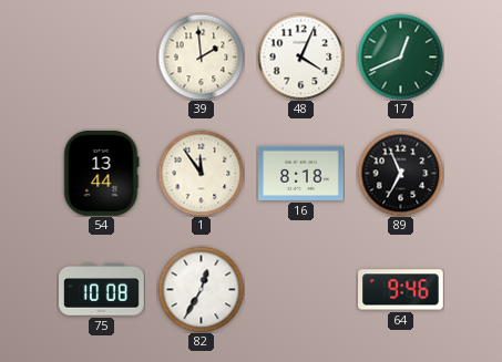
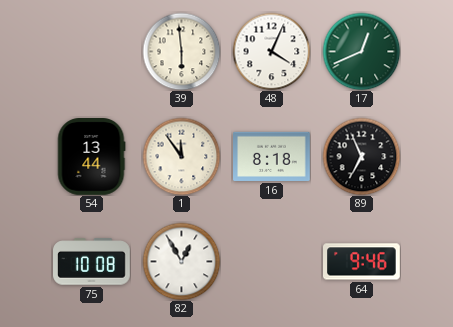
39: 1:59 -> 5:59 (181, 51)
82: 12:35 -> 12:55 (181, 261)
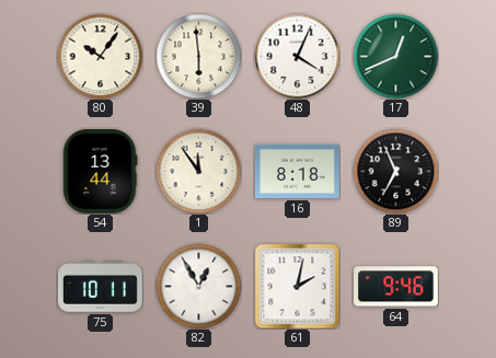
80: none -> 10:06 (100, 56)
75: 10:08 -> 10:11 (101, 287)
61: none -> 2:02 (297, 286)
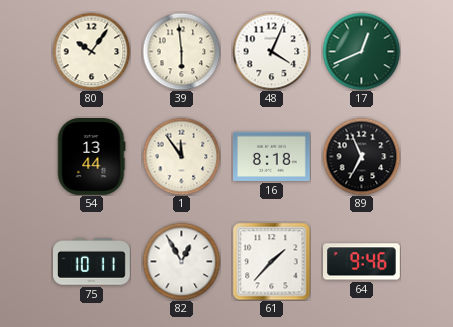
61: 2:02 -> 1:37 (271, 261)
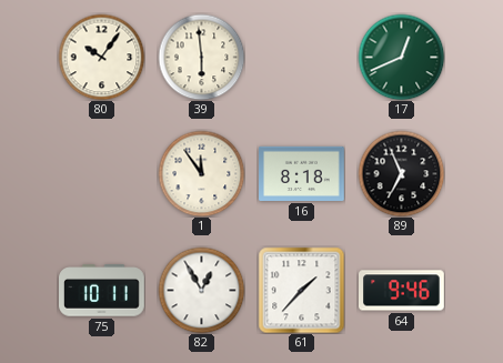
48: 4:04 -> none (271, 51)
54: 13:44 -> none (91, 157)
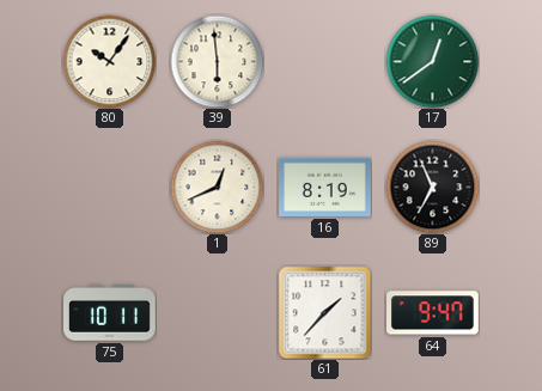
17: 12:41 -> 12:39 (432, 61)
1: 11:54 -> 12:41 (217, 187)
16: 8:18 -> 8:19 (325, 187)
82: 12:55 -> none (201, 290)
64: 9:46 -> 9:47 (433, 313)
